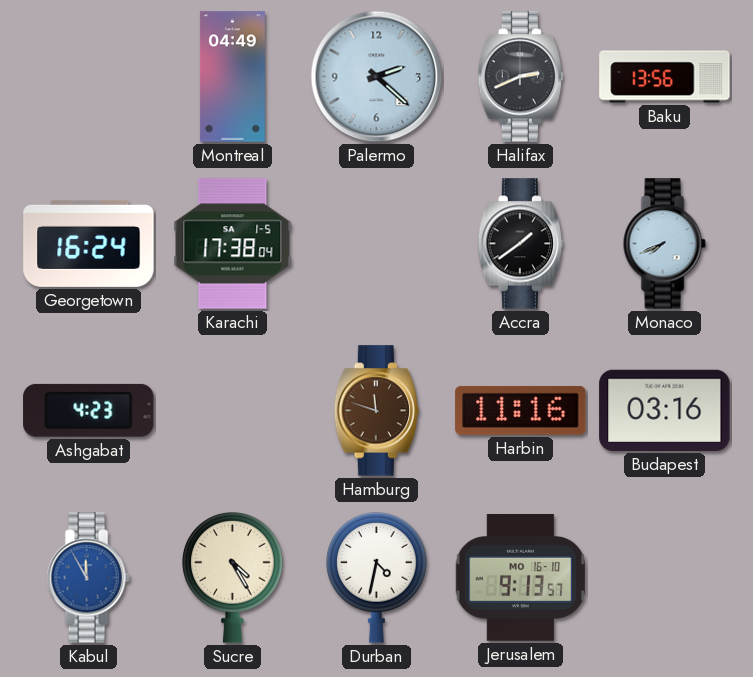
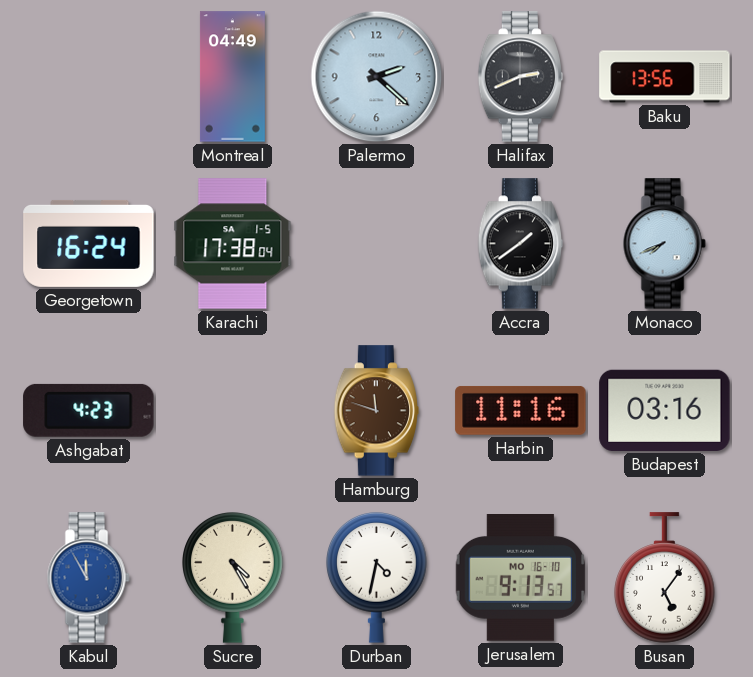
Busan: none -> 5:06 (665, 578)
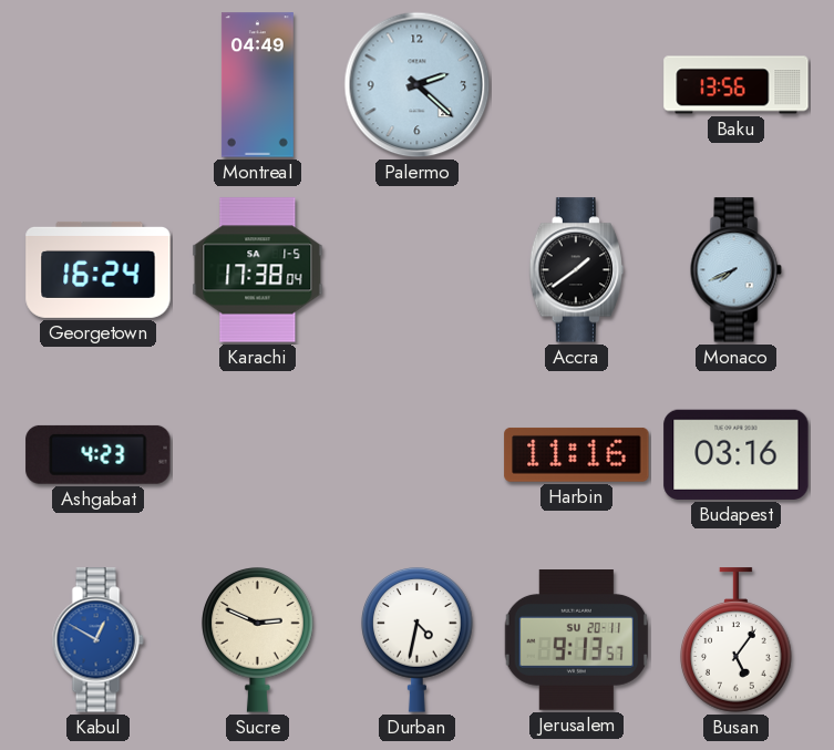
Halifax: 2:41 -> none (521, 77)
Hamburg: 11:48 -> none (377, 411)
Kabul: 11:55 -> 12:50 (97, 640)
Sucre: 4:25 -> 2:49 (258, 640)
Jerusalem date: MO 16-10 -> SU 20-11 (577, 640)
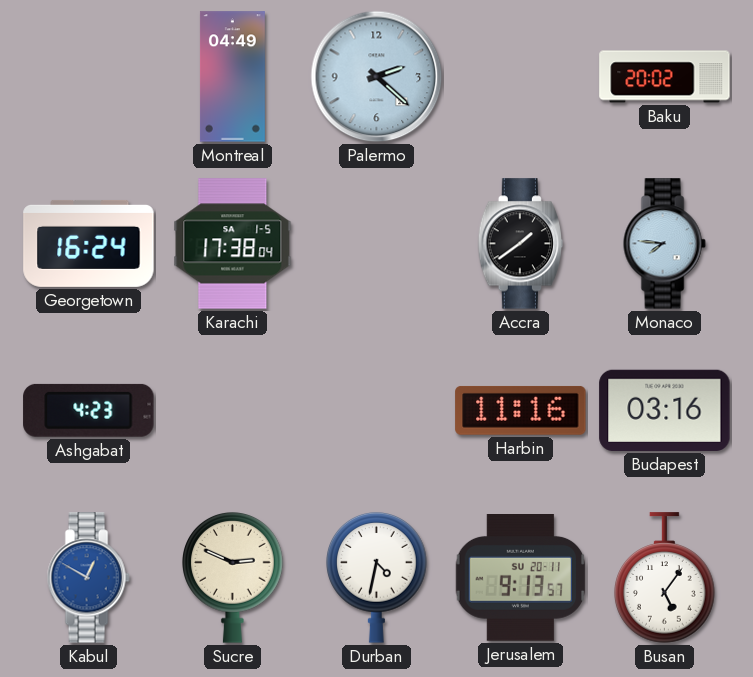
Baku: 13:56 -> 20:02 (665, 77)
Monaco: 7:41 -> 7:46 (664, 244)
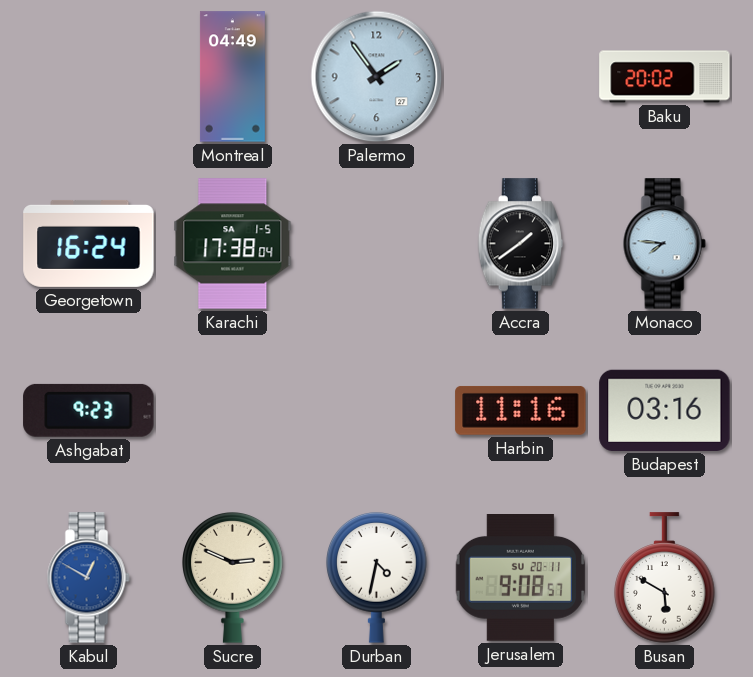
Palermo: 2:22 -> 1:54 (377, 77)
Ashgabat: 4:23 -> 9:23 (89, 410)
Jerusalem: 9:13 -> 9:08 (521, 578)
Busan: 5:06 -> 5:50 (665, 578)
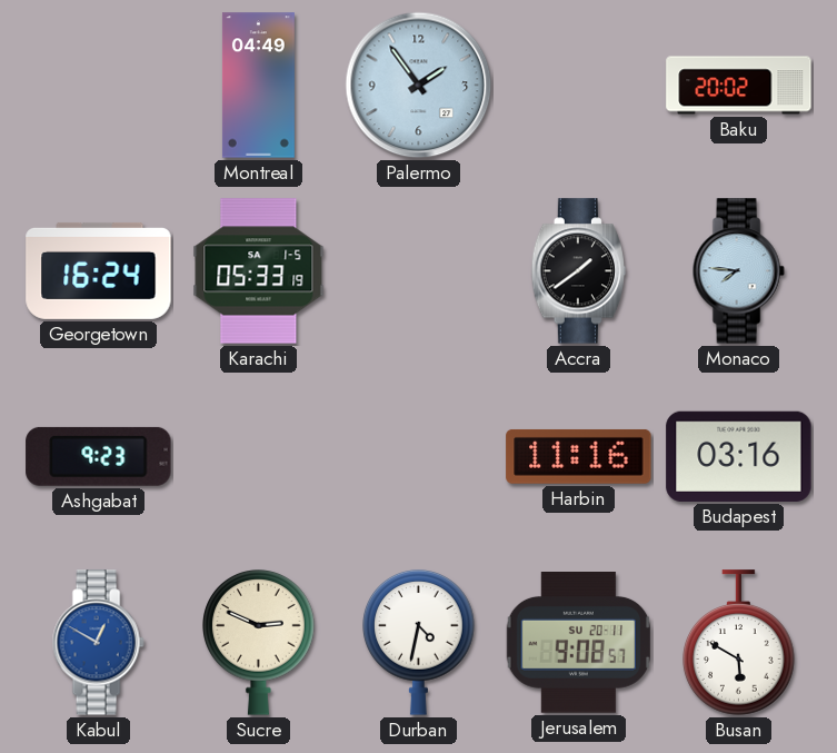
Karachi: 17:38 -> 05:33 (259, 271)
